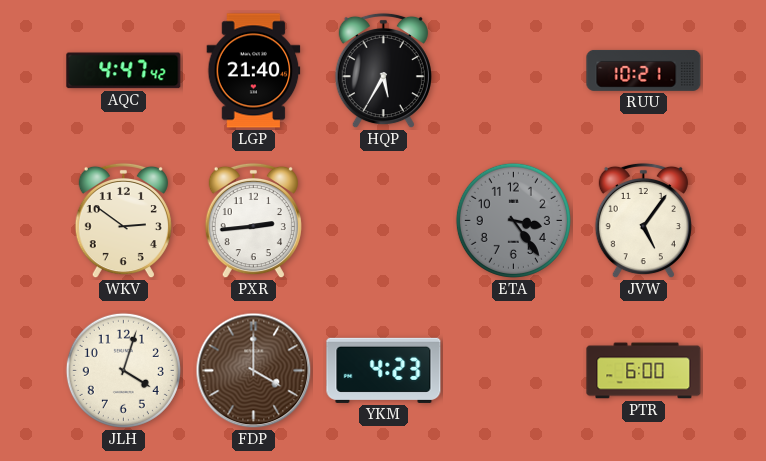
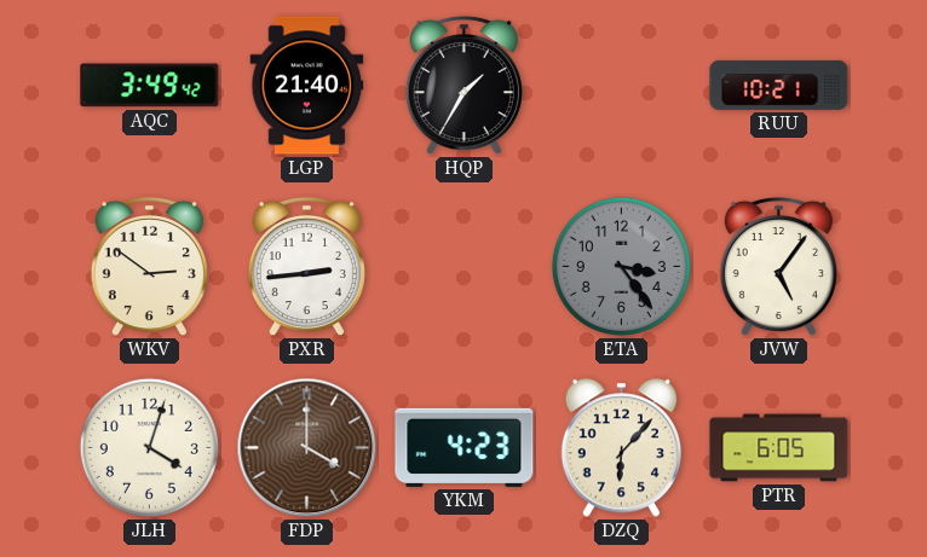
AQC: 4:47 -> 3:49 (150, 86)
HQP: 5:35 -> 1:35 (463, 86)
DZQ: none -> 6:07 (621, 448)
PTR: 6:00 -> 6:05 (779, 448)
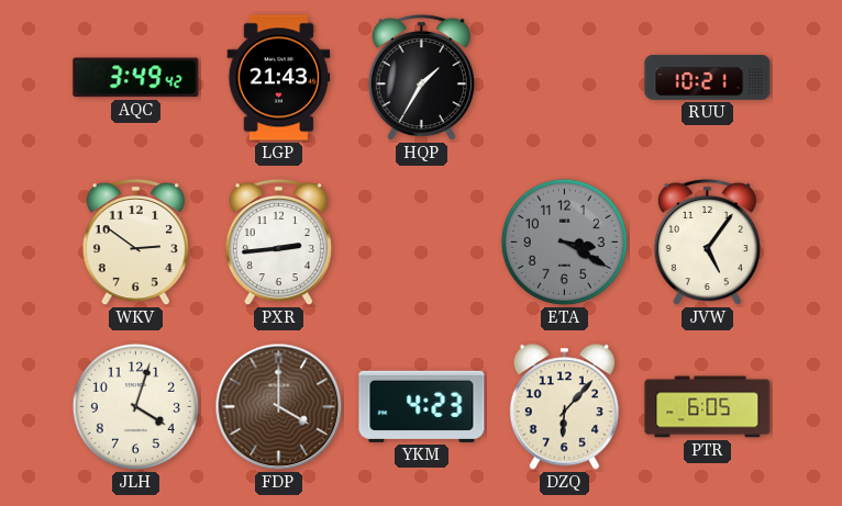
LGP: 21:40 -> 21:43 (279, 78)
ETA: 3:24 -> 3:20 (564, 241)
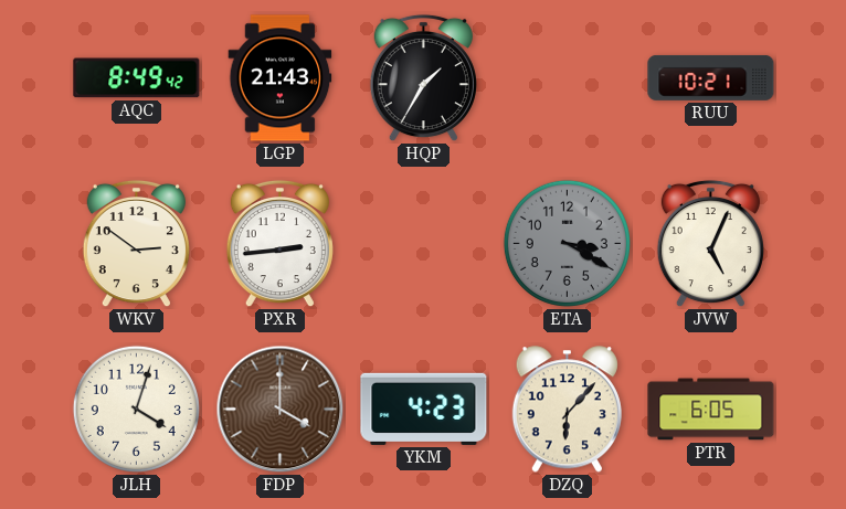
AQC: 3:49 -> 8:49 (137, 78)
JVW: 5:06 -> 5:04 (710, 244)
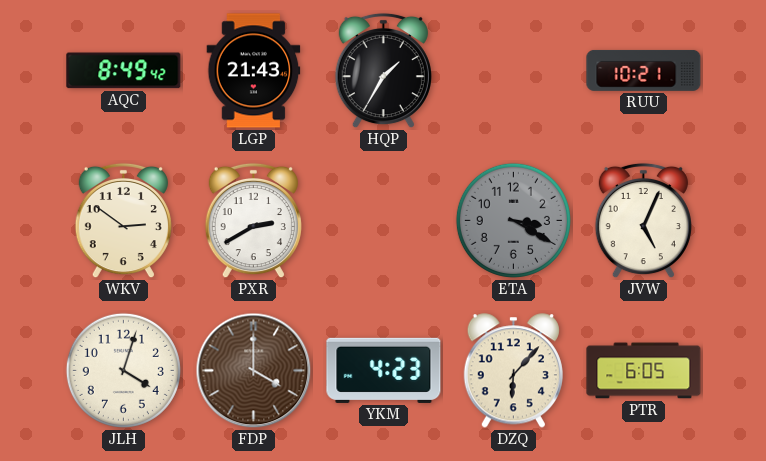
PXR: 2:44 -> 2:40 (253, 221)
